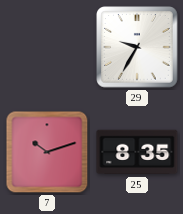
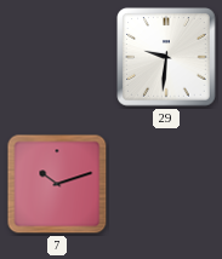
29: 9:35 -> 9:31 (166, 57)
25: 8:35 -> none (137, 152)
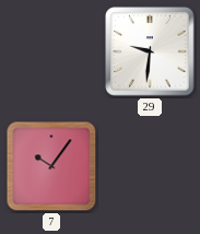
7: 10:12 -> 10:06 (51, 166)
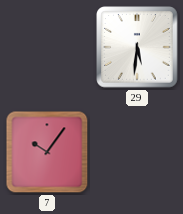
29: 9:31 -> 5:31 (137, 47)
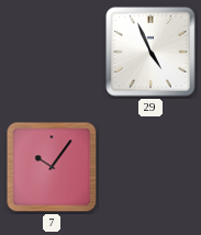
29: 5:31 -> 4:56 (150, 52)
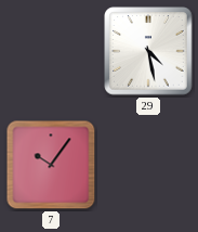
29: 4:56 -> 4:28 (148, 51)
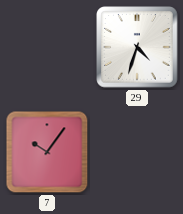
29: 4:28 -> 4:33 (137, 47)
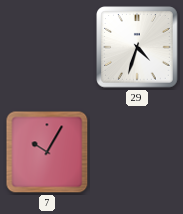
7: 10:06 -> 10:05 (47, 152)
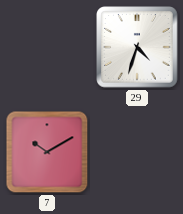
7: 10:05 -> 10:10 (47, 152)
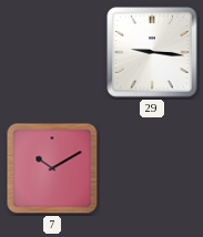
29: 4:33 -> 9:16 (152, 52)
